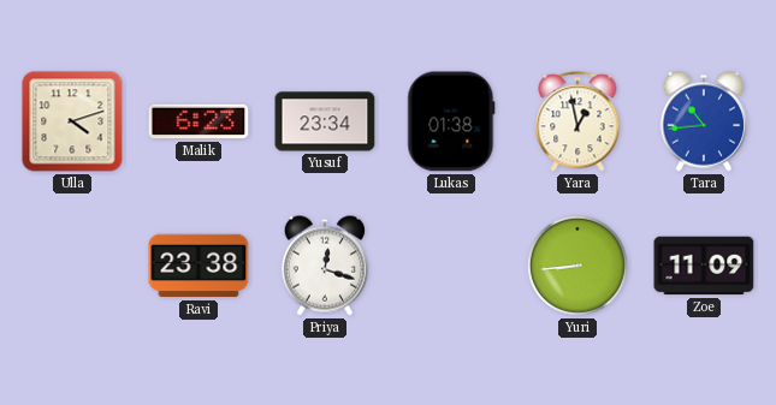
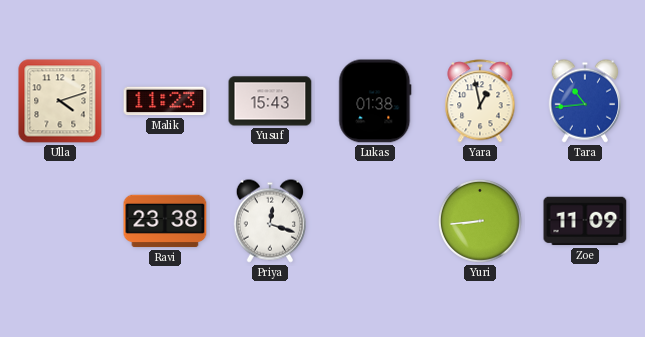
Malik: 6:23 -> 11:23 (165, 101)
Yusuf: 23:34 -> 15:43 (270, 101)
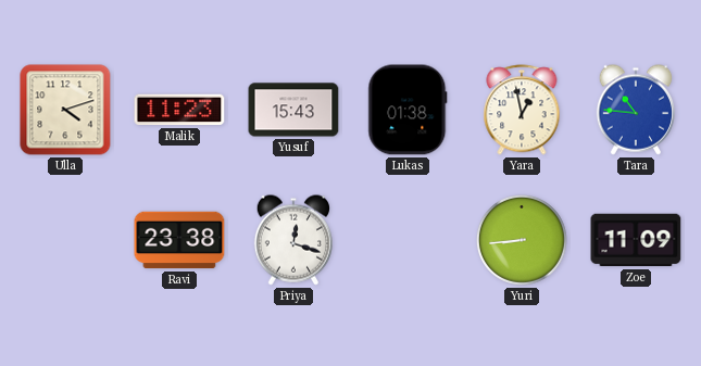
Tara: 10:44 -> 10:46 (635, 110)
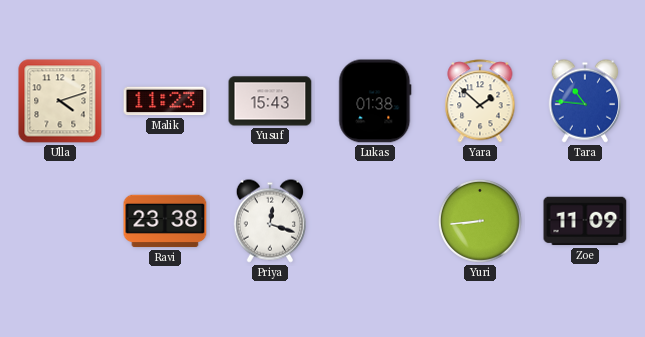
Yara: 12:58 -> 1:52 (480, 101)
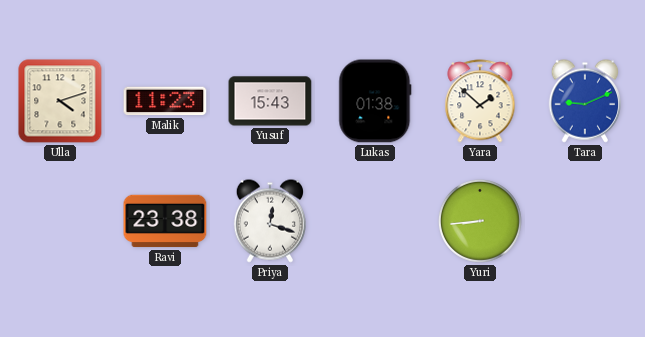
Tara: 10:46 -> 9:11 (584, 101)
Zoe: 11:09 -> none (585, 221)
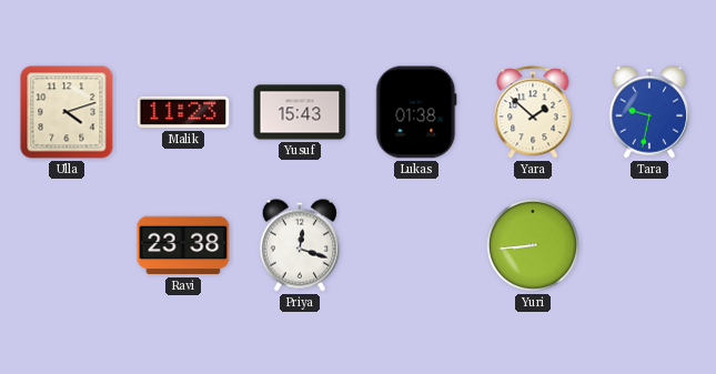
Tara: 9:11 -> 9:32 (648, 112)
